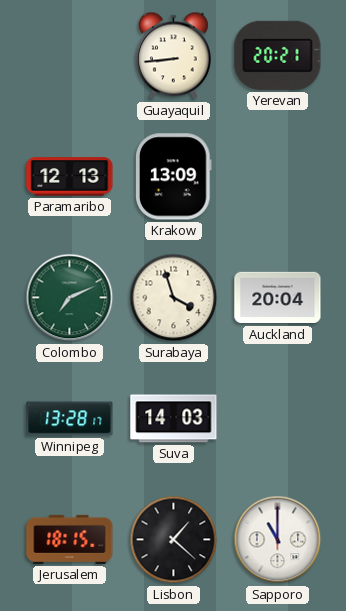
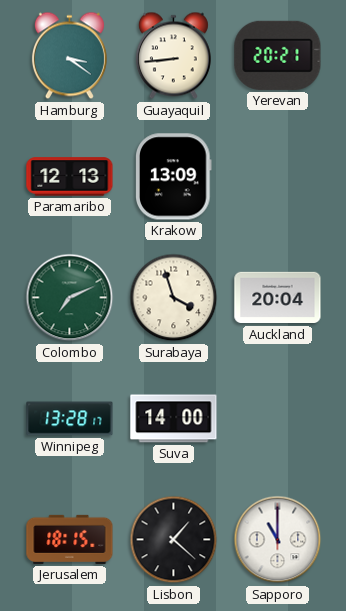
Hamburg: none -> 3:21 (69, 56)
Suva: 14:03 -> 14:00 (174, 419)
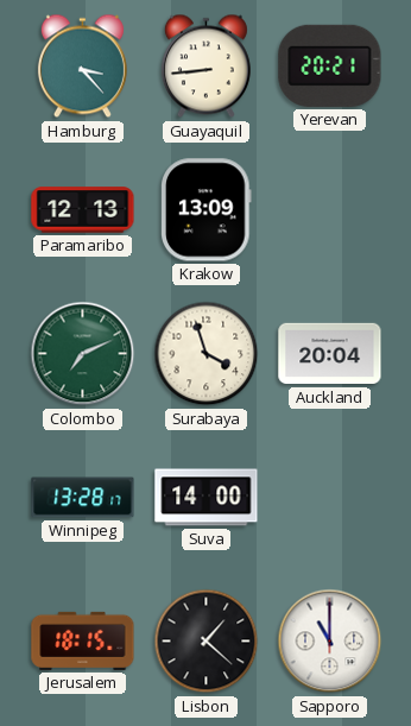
Hamburg: 3:21 -> 3:23 (82, 67)
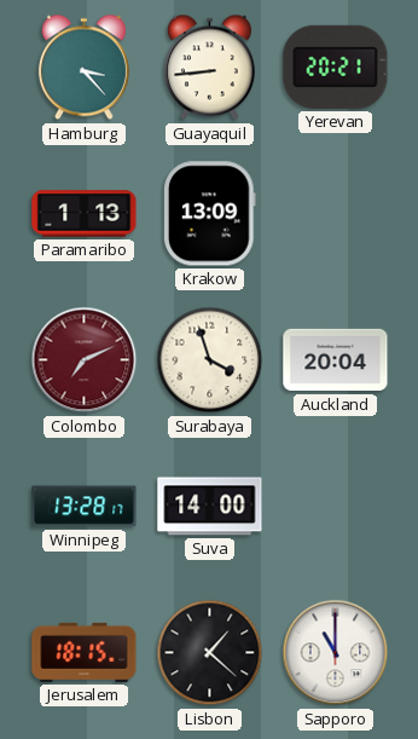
Paramaribo: 12:13 -> 1:13 (85, 214)
Colombo dial: green -> burgundy (85, 360)
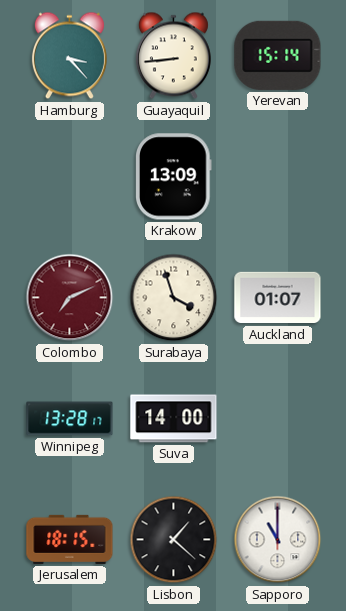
Yerevan: 20:21 -> 15:14 (278, 55)
Paramaribo: 1:13 -> none (85, 214)
Auckland: 20:04 -> 01:07 (278, 298)
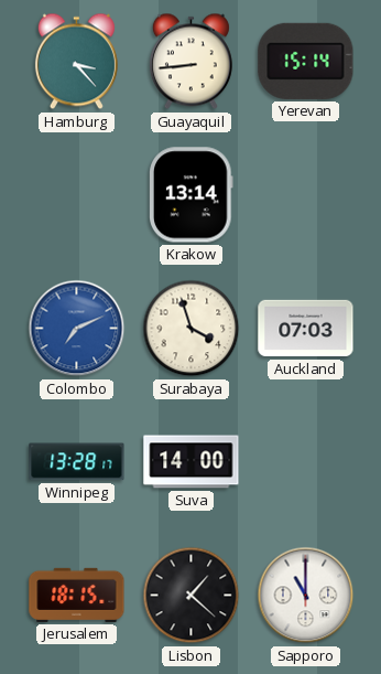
Krakow: 13:09 -> 13:14 (192, 195)
Colombo dial: burgundy -> blue (77, 329)
Auckland: 01:07 -> 07:03 (306, 329)
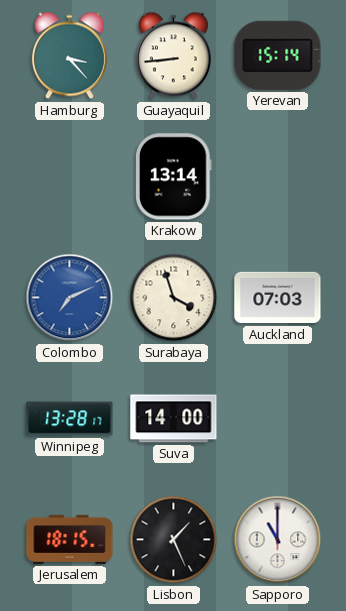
Lisbon: 1:22 -> 1:26 (174, 540)
